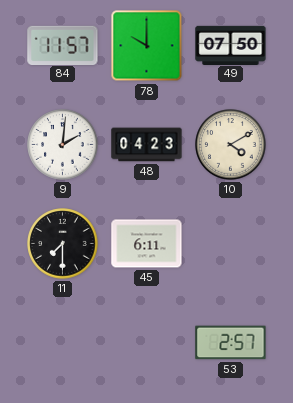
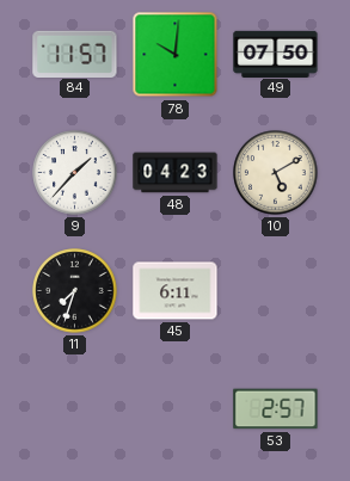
78: 10:00 -> 10:01 (176, 55)
9: 2:01 -> 1:37 (75, 173)
10: 4:10 -> 5:10 (276, 173)
11: 7:30 -> 7:33 (75, 291)
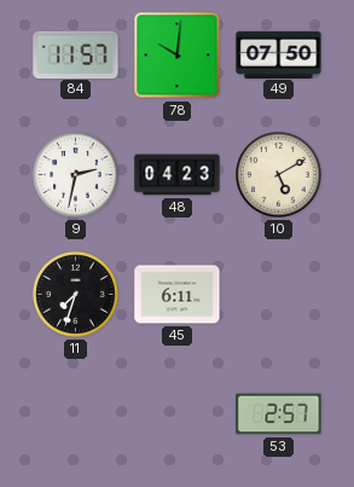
9: 1:37 -> 2:32 (76, 175)
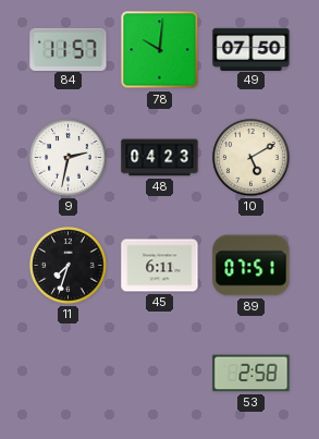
89: none -> 07:51 (251, 266)
53: 2:57 -> 2:58 (251, 374)
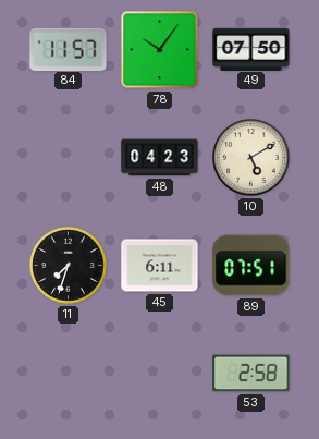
78: 10:01 -> 10:06 (160, 50)
9: 2:32 -> none (69, 158)
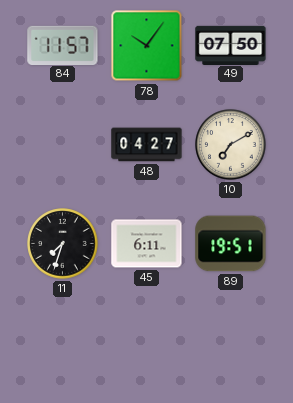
48: 04:23 -> 04:27 (147, 145)
10: 5:10 -> 7:10 (231, 145)
89: 07:51 -> 19:51 (231, 244)
53: 2:58 -> none (251, 374)
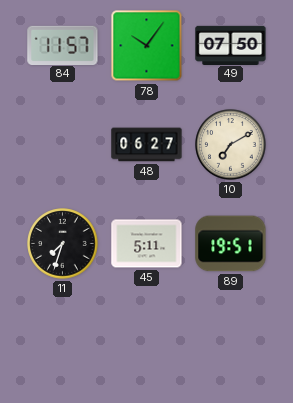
48: 04:27 -> 06:27 (147, 145)
45: 6:11 -> 5:11 (147, 244)
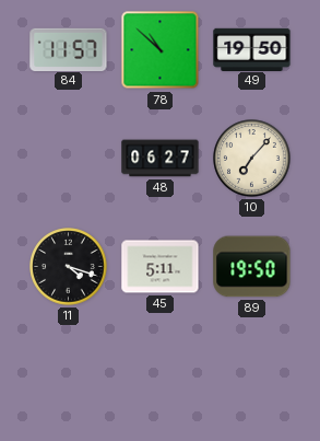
78: 10:06 -> 10:52 (161, 50)
49: 07:50 -> 19:50 (252, 49)
10: 7:10 -> 7:07 (252, 159)
11: 7:33 -> 4:18 (69, 267)
89: 19:51 -> 19:50 (252, 267)
